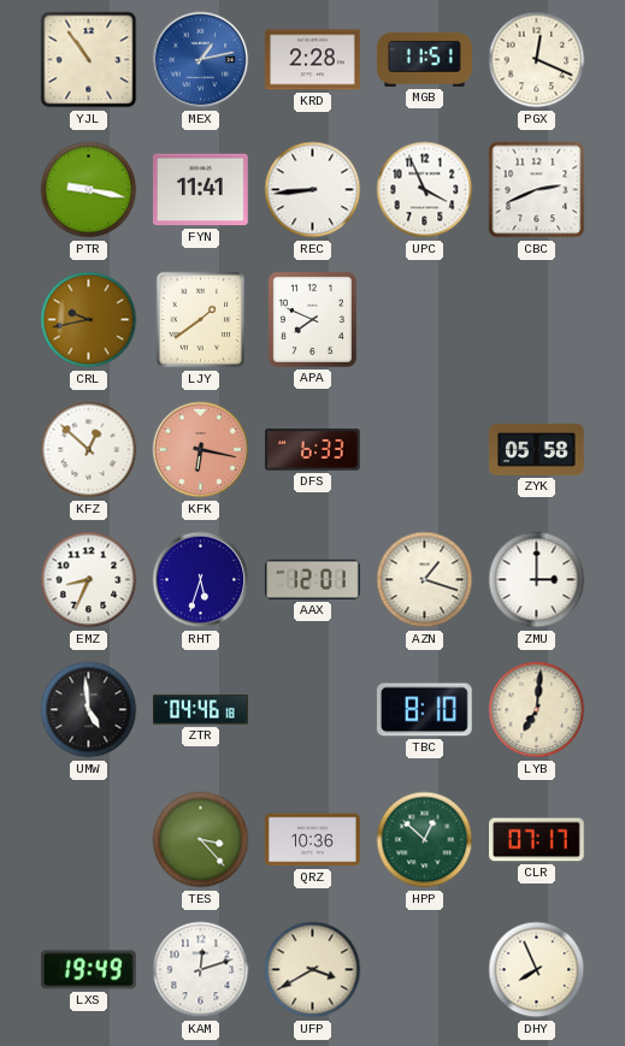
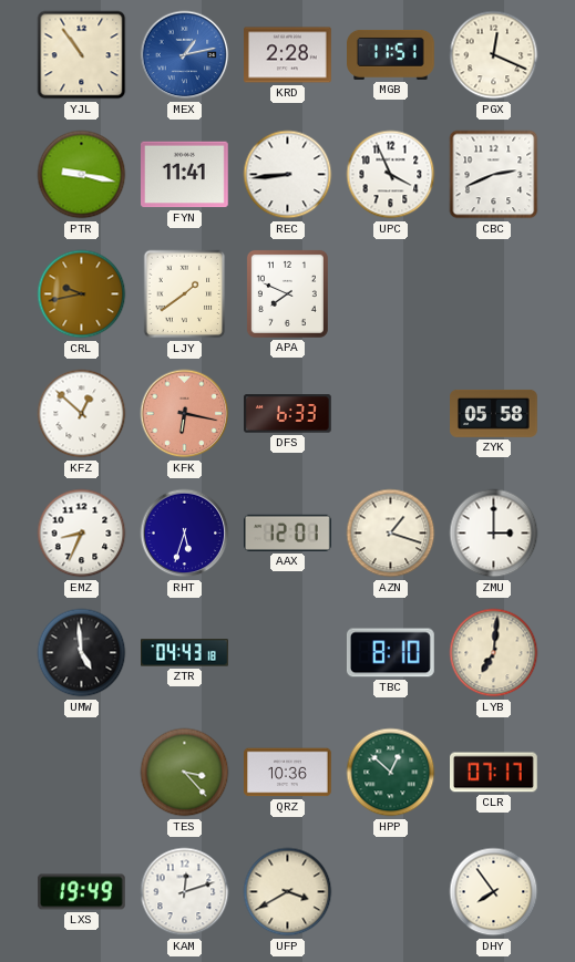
ZTR: 04:46 -> 04:43 (185, 653)
DHY: 7:56 -> 7:54 (494, 892)
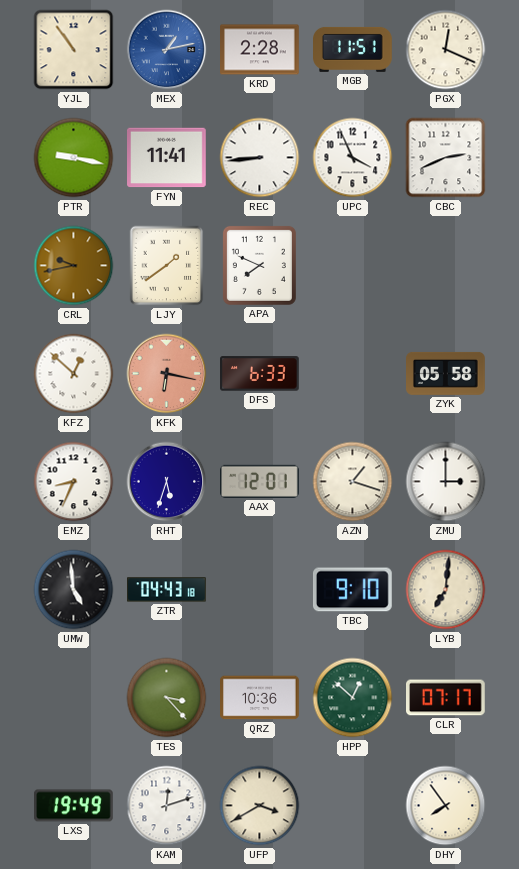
TBC: 8:10 -> 9:10 (353, 590)
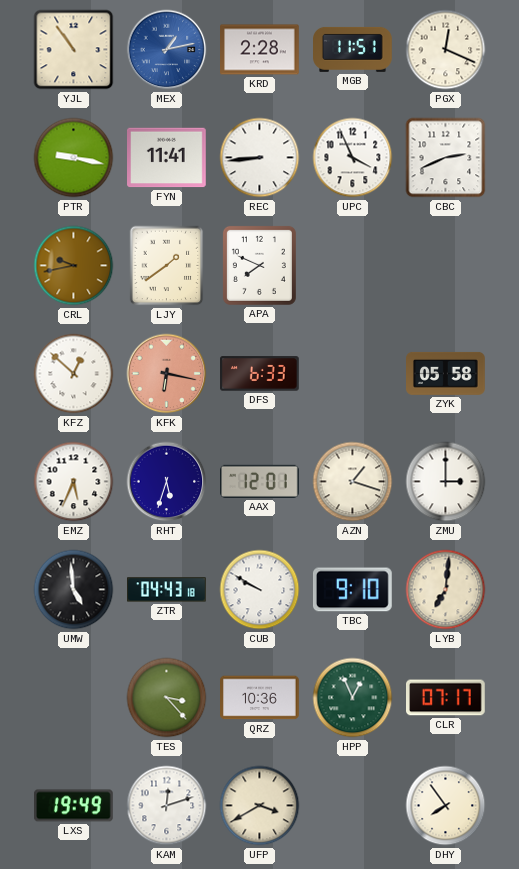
EMZ: 8:34 -> 5:34 (74, 482)
CUB: none -> 9:50 (260, 590)
HPP: 12:52 -> 12:56 (353, 698)
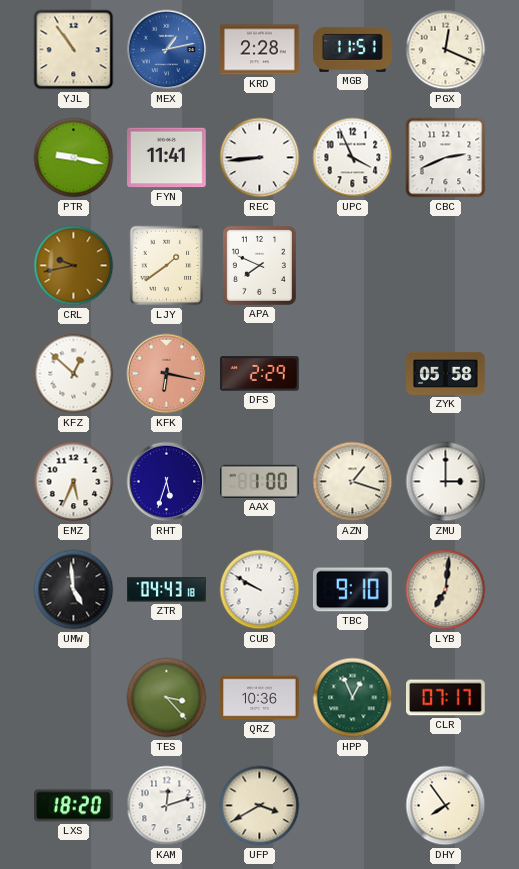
DFS: 6:33 -> 2:29 (260, 374)
AAX: 12:01 -> 1:00 (260, 481)
LXS: 19:49 -> 18:20 (74, 806)
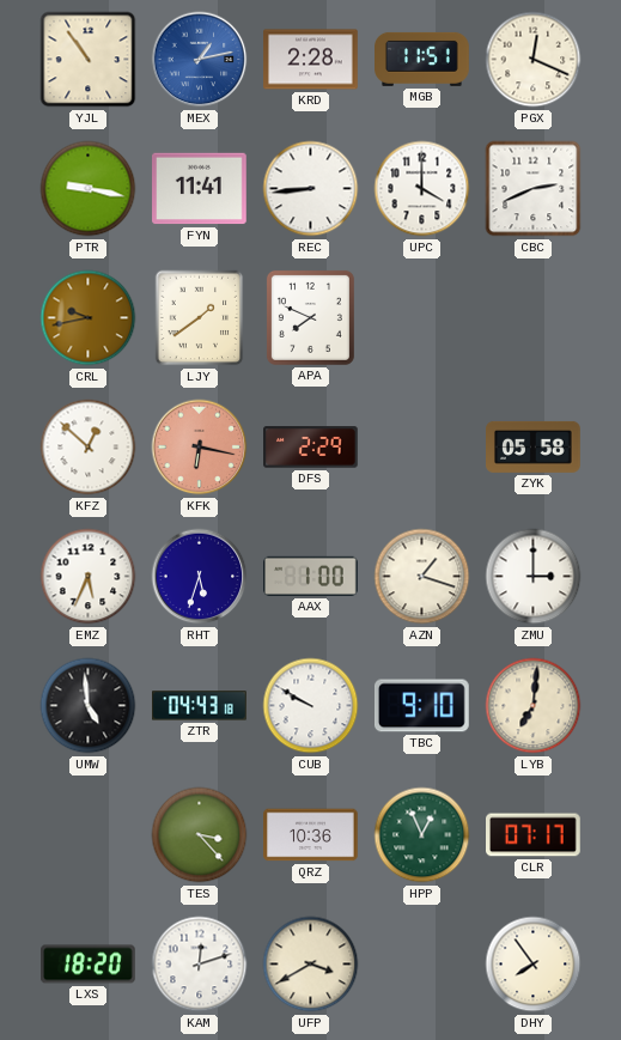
UPC: 3:56 -> 4:00 (422, 189)
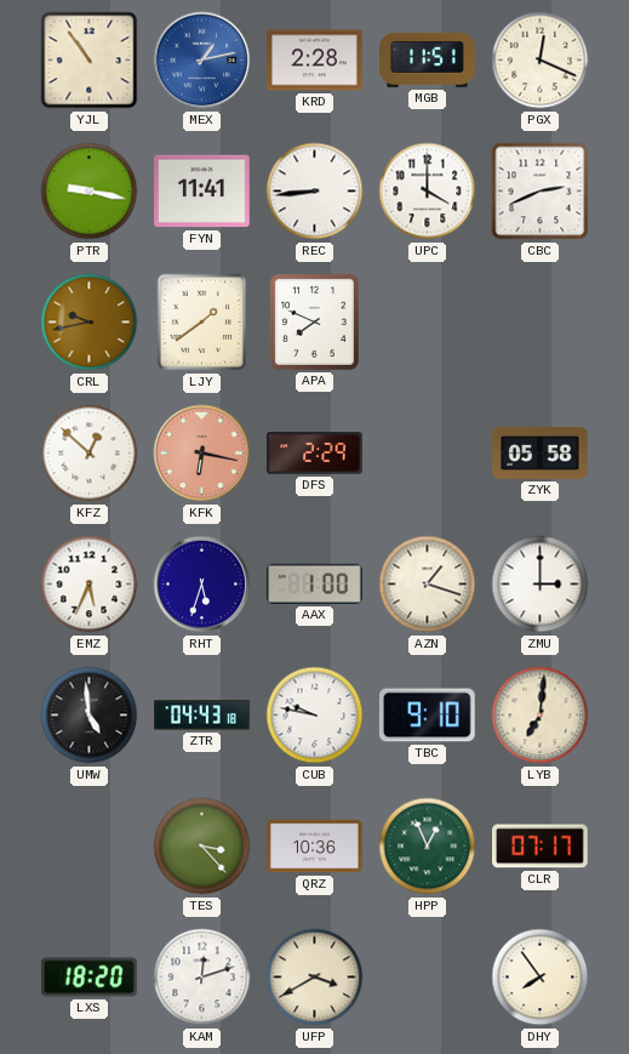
CUB: 9:50 -> 9:47 (315, 716)
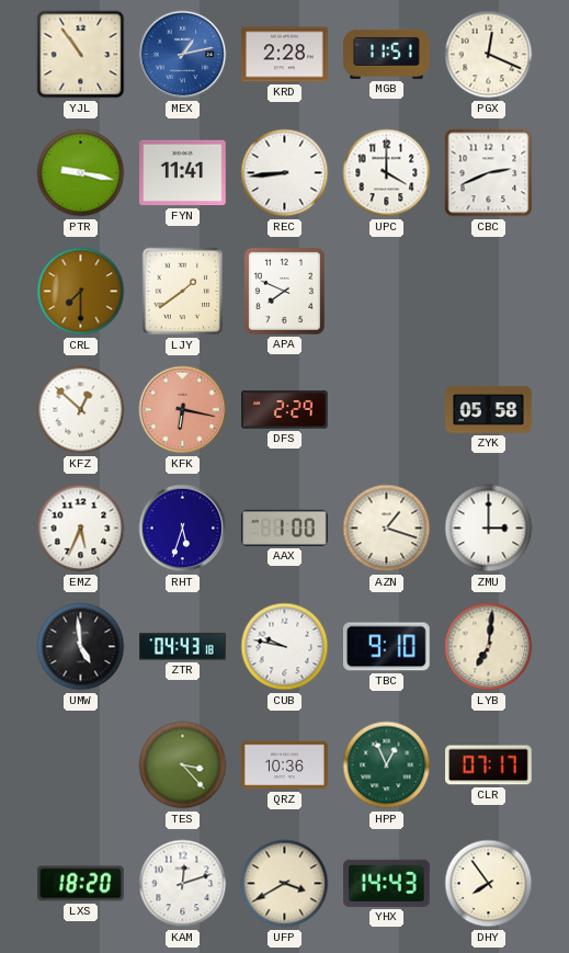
CRL: 9:43 -> 7:30 (81, 292)
YHX: none -> 14:43 (387, 883)
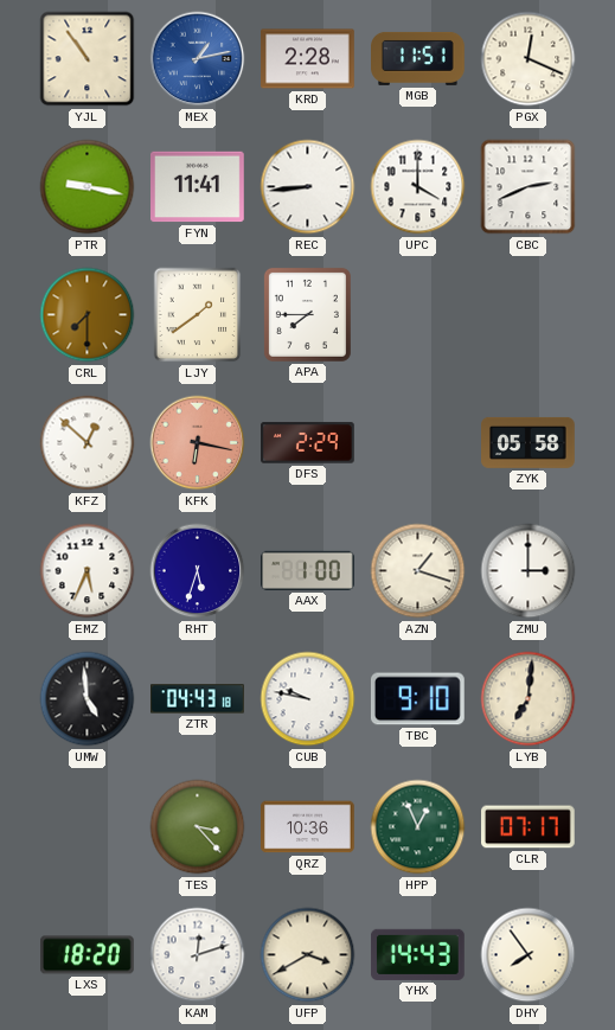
APA: 7:49 -> 7:45 (307, 314)
